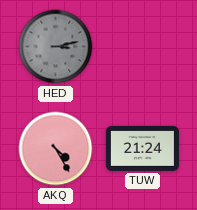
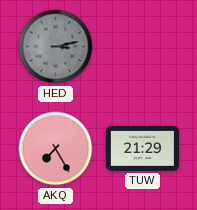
AKQ: 4:25 -> 7:25 (56, 149)
TUW: 21:24 -> 21:29 (142, 148)
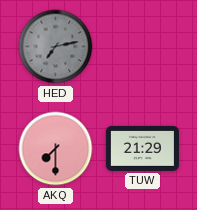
HED: 3:13 -> 7:13 (56, 47)
AKQ: 7:25 -> 7:30 (56, 149)
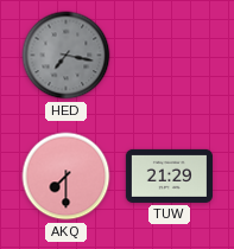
HED: 7:13 -> 7:17 (67, 56)
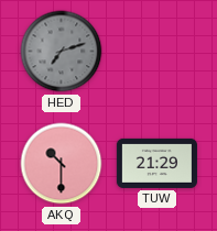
HED: 7:17 -> 7:12 (62, 52)
AKQ: 7:30 -> 10:30 (62, 164)
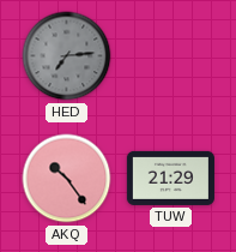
HED: 7:12 -> 7:14 (67, 56)
AKQ: 10:30 -> 10:24 (67, 179)
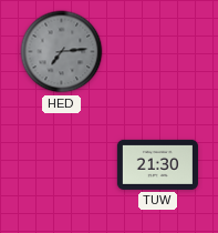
AKQ: 10:24 -> none (67, 179)
TUW: 21:29 -> 21:30 (157, 164)
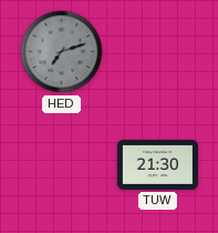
HED: 7:14 -> 7:12 (62, 52)
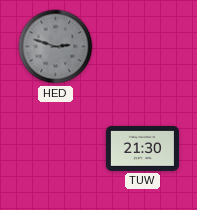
HED: 7:12 -> 2:48 (56, 47)
